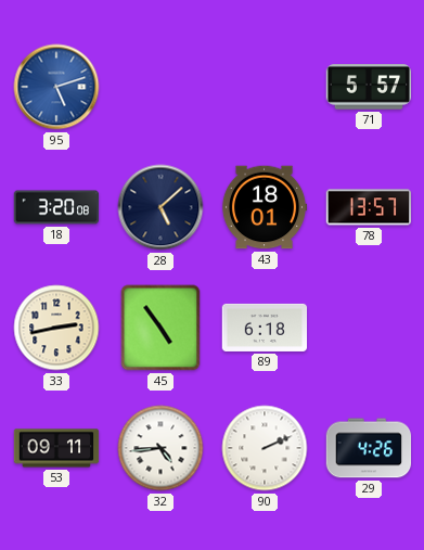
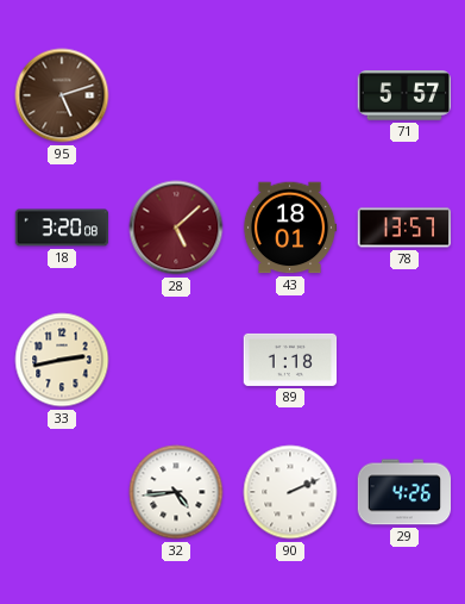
95 dial: blue -> brown (62, 95)
28 dial: navy -> burgundy (176, 228)
45: 4:54 -> none (160, 328)
89: 6:18 -> 1:18 (290, 360)
53: 09:11 -> none (56, 448)
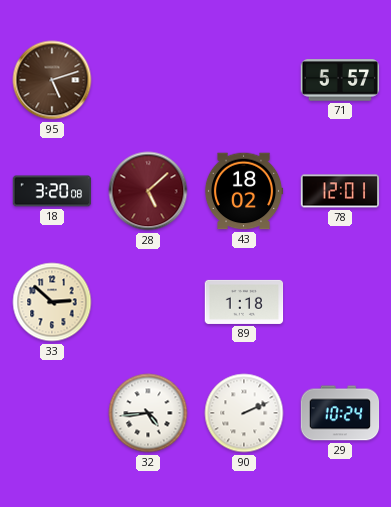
43: 18:01 -> 18:02 (244, 191)
78: 13:57 -> 12:01 (340, 191)
33: 2:43 -> 2:52 (52, 302)
29: 4:26 -> 10:24 (340, 413)
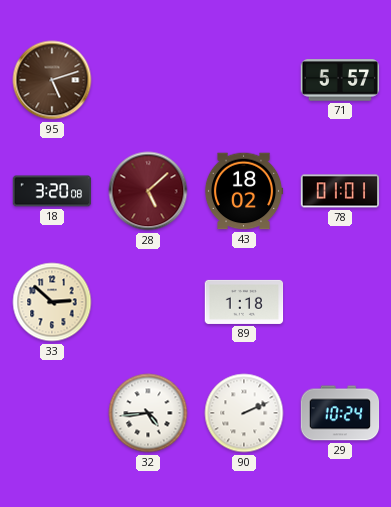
78: 12:01 -> 01:01 (340, 191)
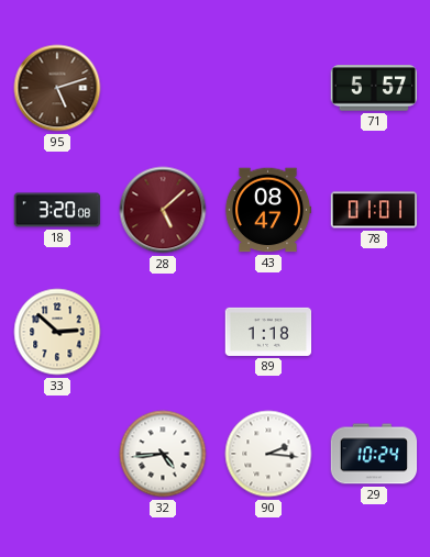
43: 18:02 -> 08:47 (268, 210)
90: 2:11 -> 2:16 (268, 454)
